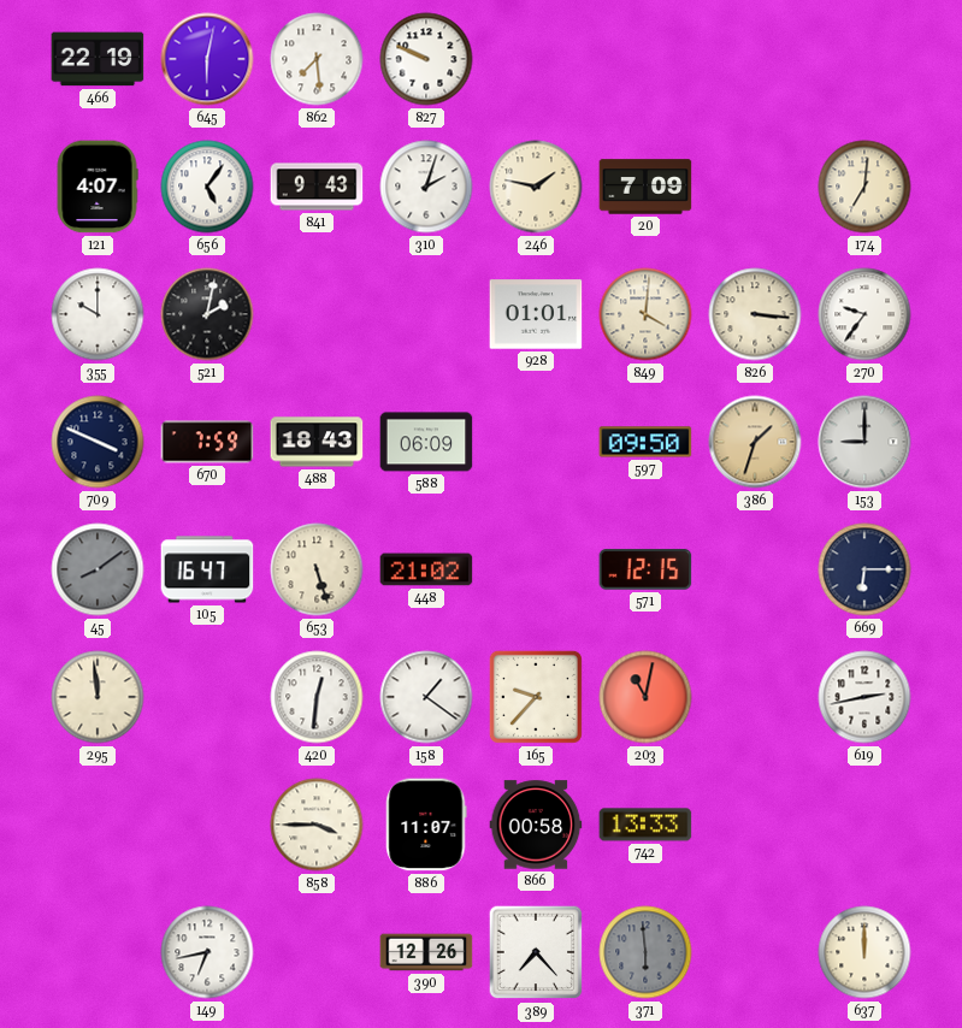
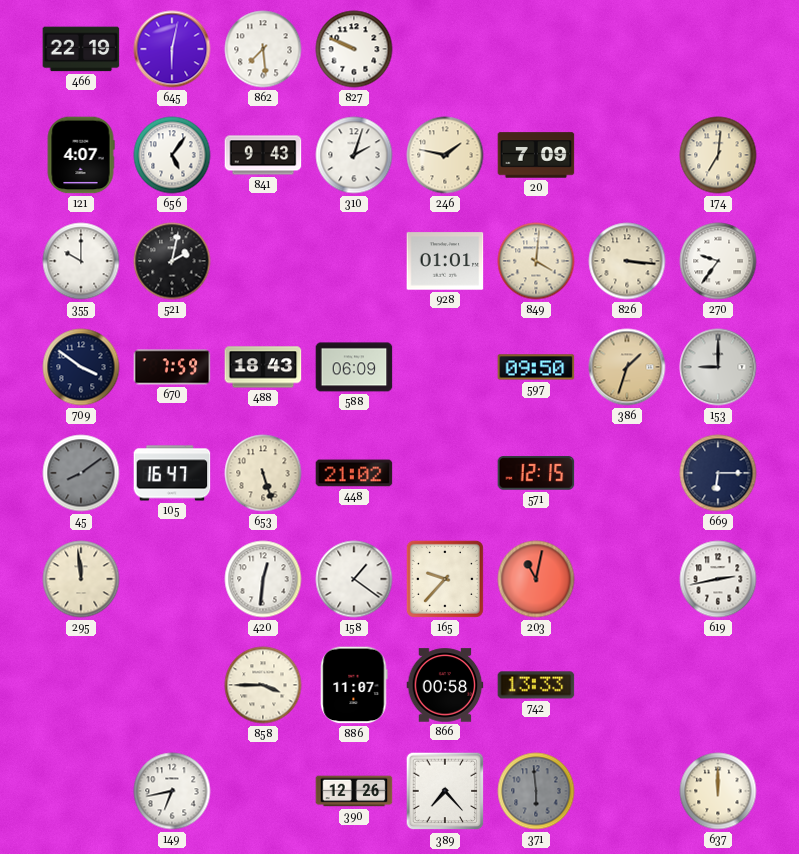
709: 3:49 -> 3:51 (81, 367)
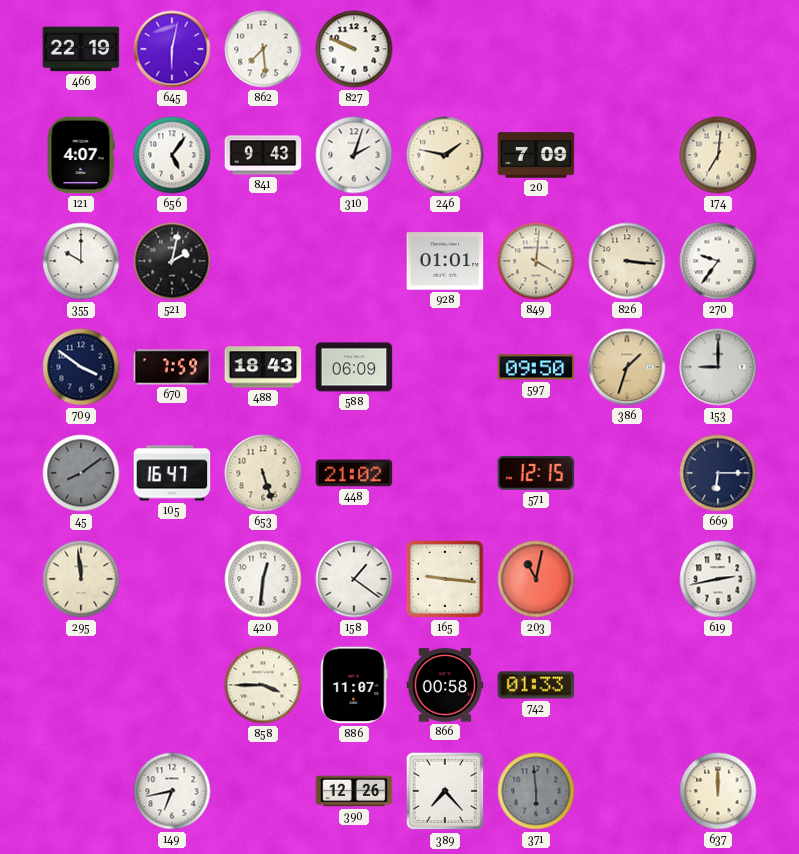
165: 9:37 -> 9:16 (445, 579)
742: 13:33 -> 01:33 (536, 685)
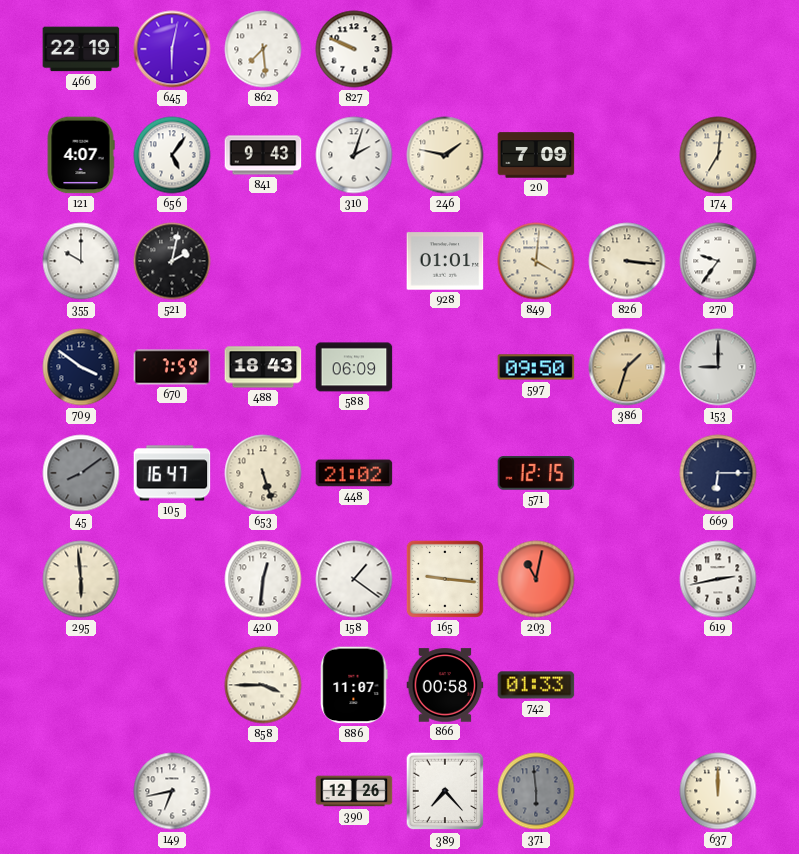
295: 11:59 -> 5:59 (81, 579)
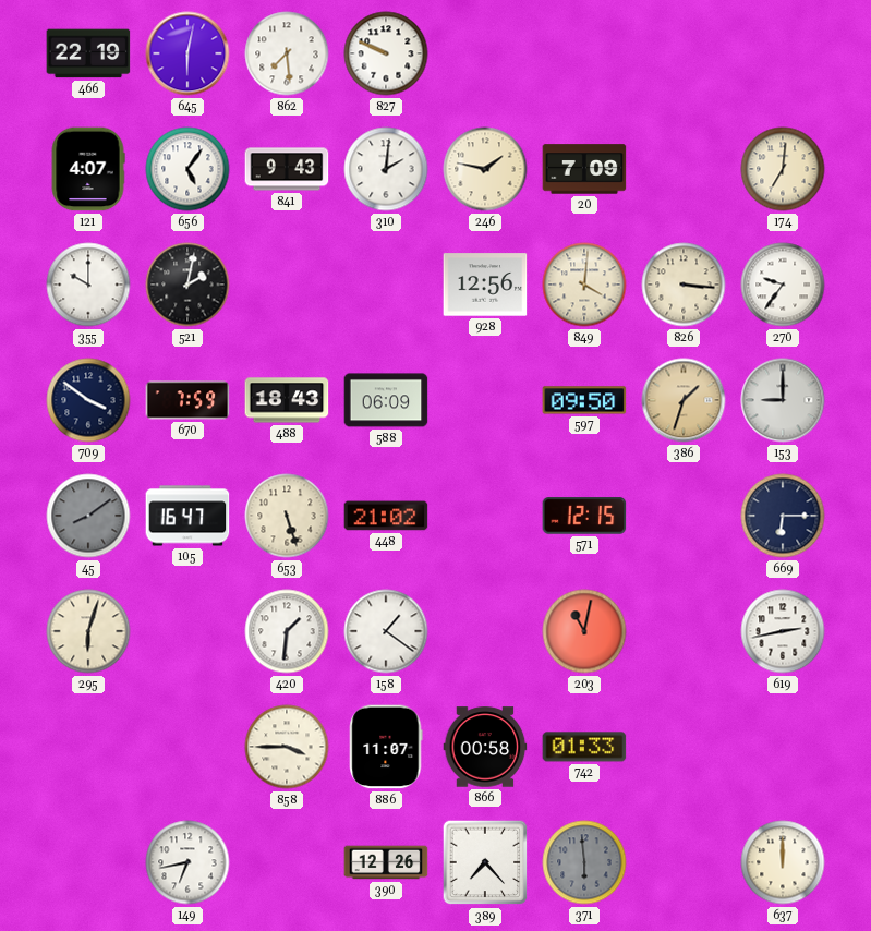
310: 2:03 -> 2:01 (386, 169)
928: 01:01 -> 12:56 (485, 285)
295: 5:59 -> 6:03 (88, 631)
420: 12:31 -> 1:31 (287, 631)
165: 9:16 -> none (445, 579)
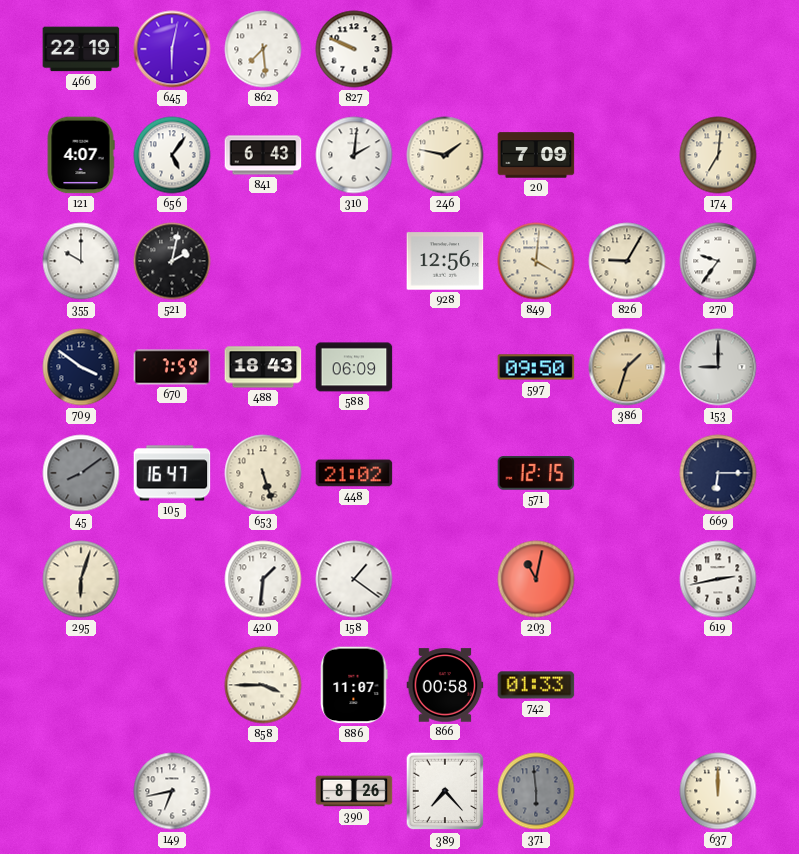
841: 9:43 -> 6:43 (263, 155)
826: 3:16 -> 9:05 (627, 261)
390: 12:26 -> 8:26 (354, 791)
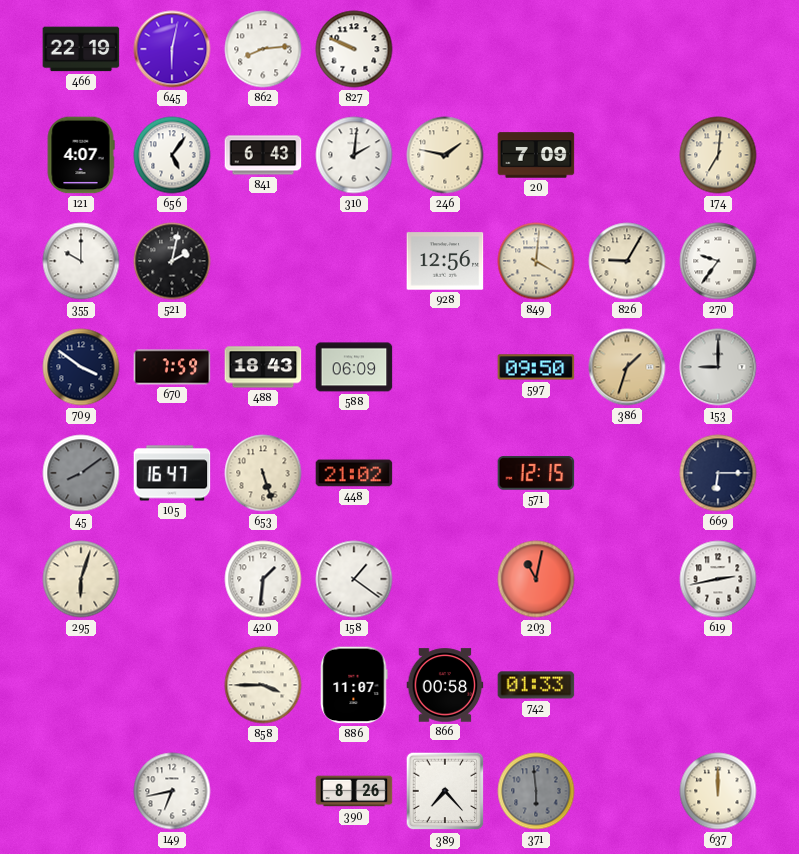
862: 7:29 -> 8:14 (263, 49)
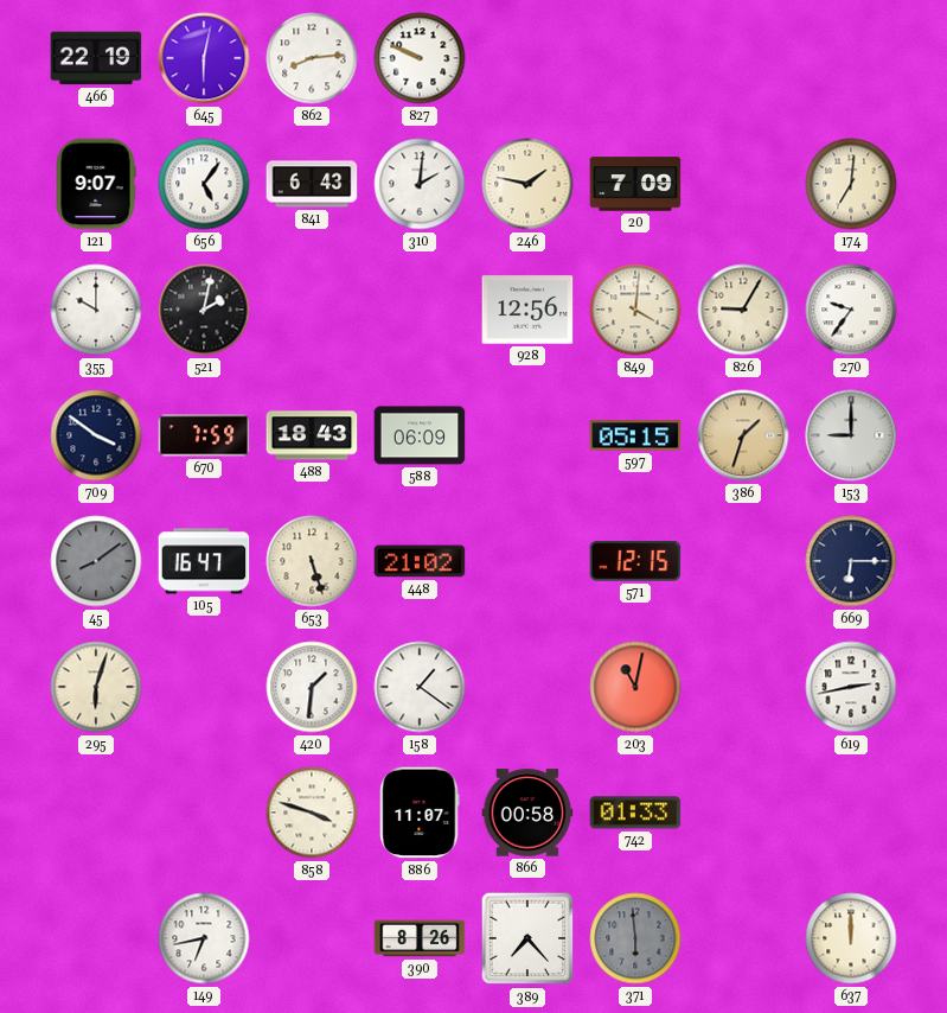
121: 4:07 -> 9:07 (96, 184)
597: 09:50 -> 05:15 (635, 435)
858: 3:45 -> 3:48 (312, 813)
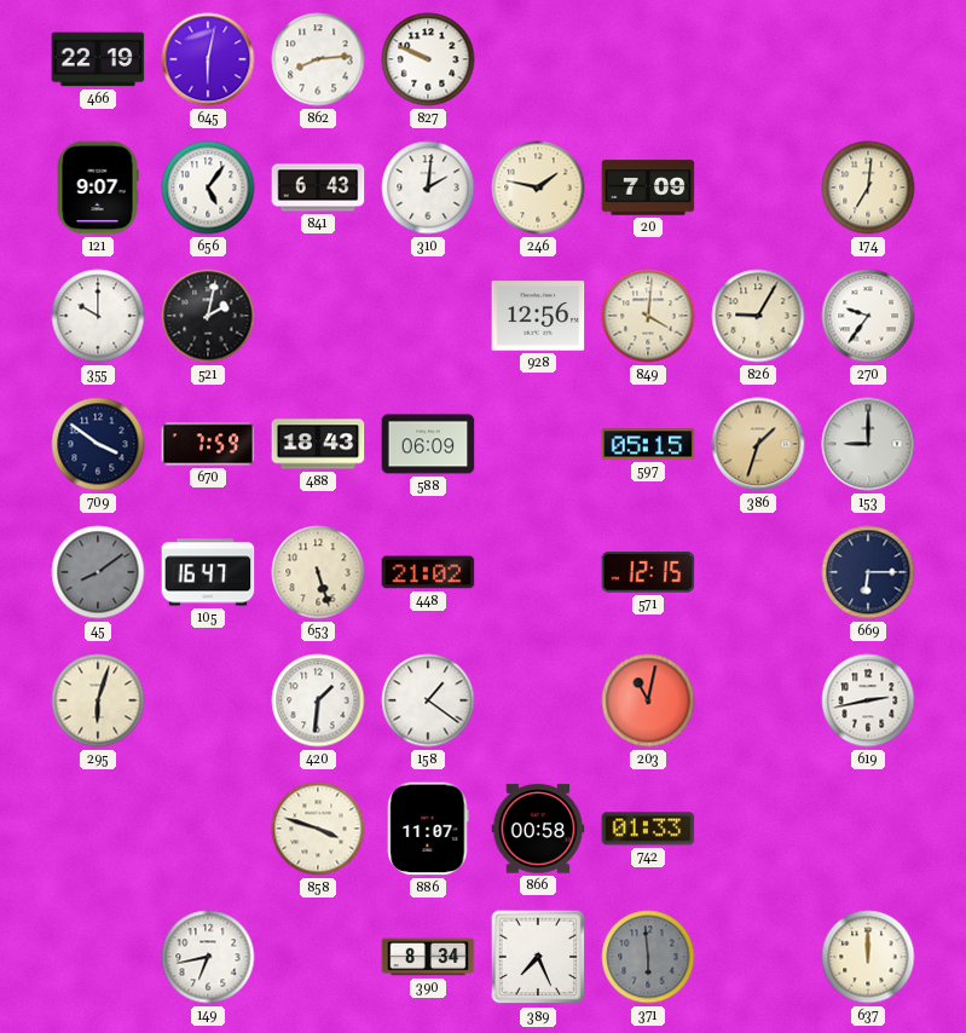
390: 8:26 -> 8:34 (428, 957)
389: 7:23 -> 7:26 (538, 957)
